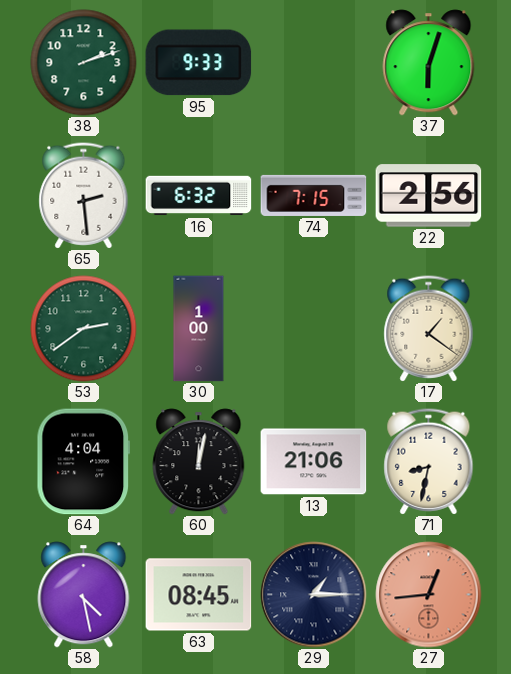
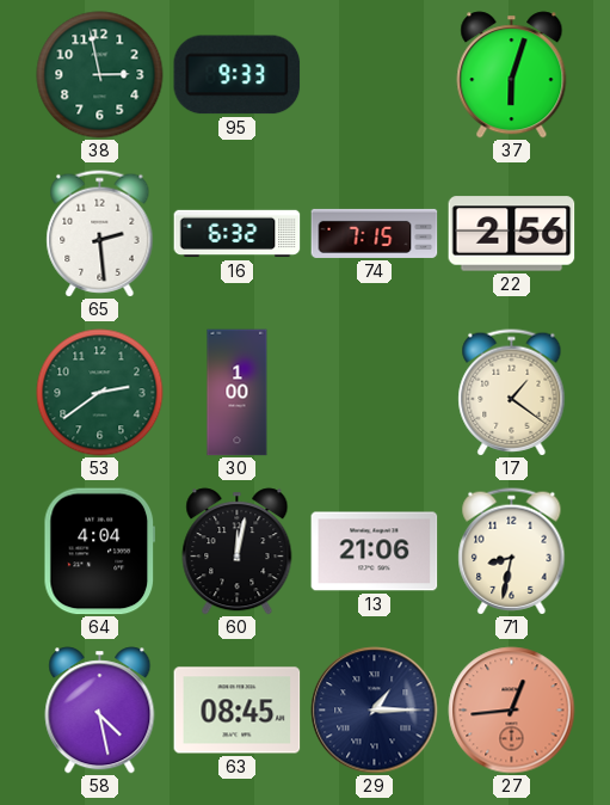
38: 2:12 -> 2:58 (100, 75)
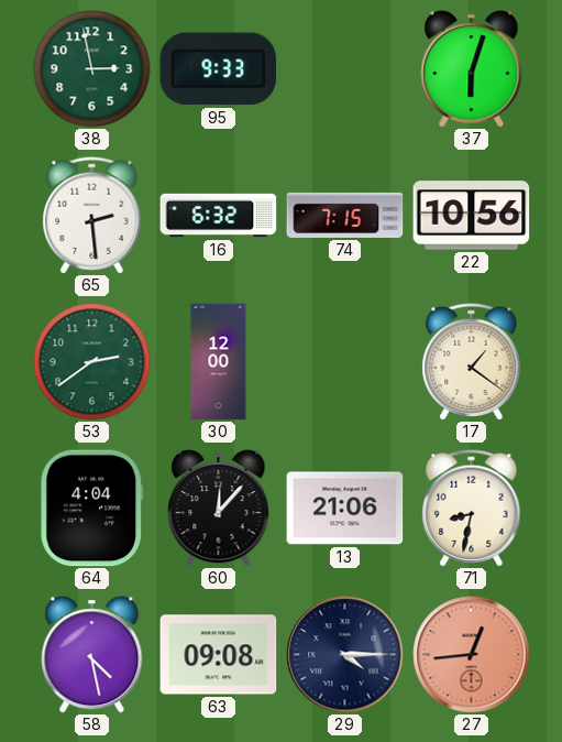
22: 2:56 -> 10:56 (472, 216)
30: 1:00 -> 12:00 (219, 362)
60: 12:02 -> 12:07 (219, 509)
63: 08:45 -> 09:08 (219, 655)
29: 1:15 -> 4:15 (345, 655)
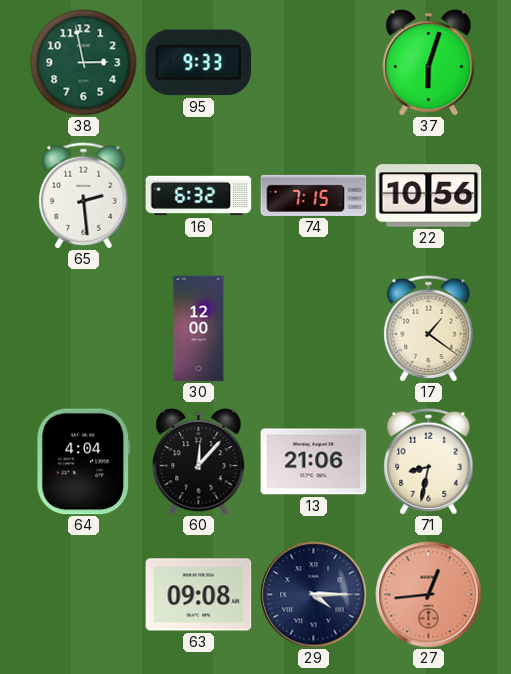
53: 2:39 -> none (92, 362)
58: 4:28 -> none (92, 655)
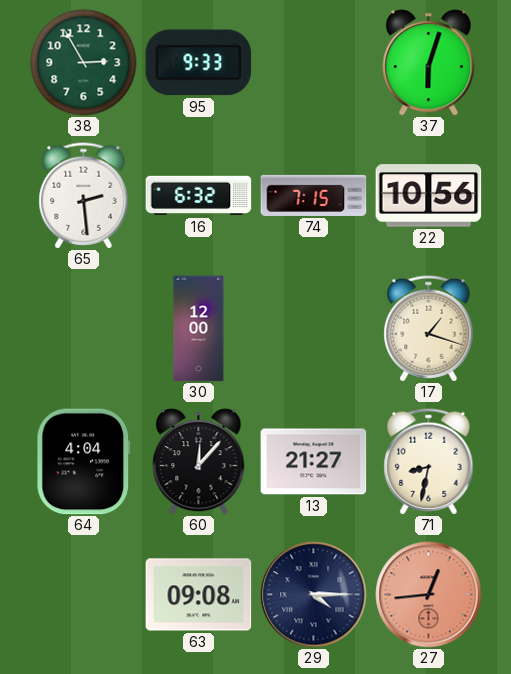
38: 2:58 -> 2:55 (84, 63)
17: 1:21 -> 1:18 (429, 329)
13: 21:06 -> 21:27 (314, 462)
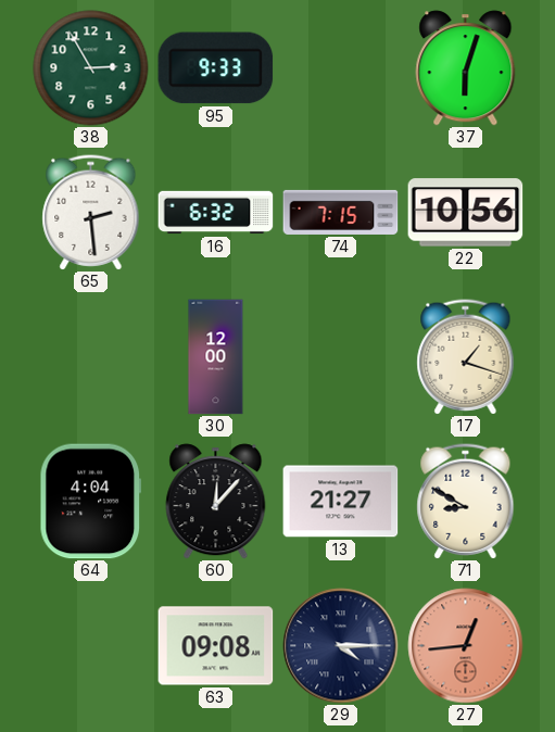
71: 8:32 -> 8:50 (466, 502)
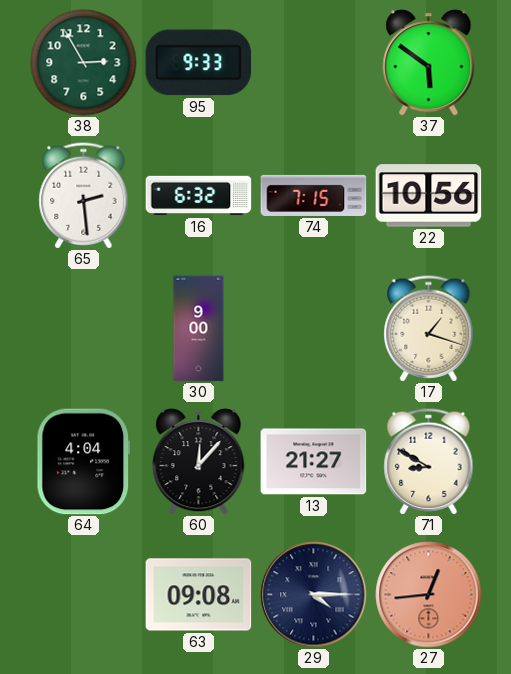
37: 6:03 -> 5:51 (429, 63)
30: 12:00 -> 9:00 (199, 329)
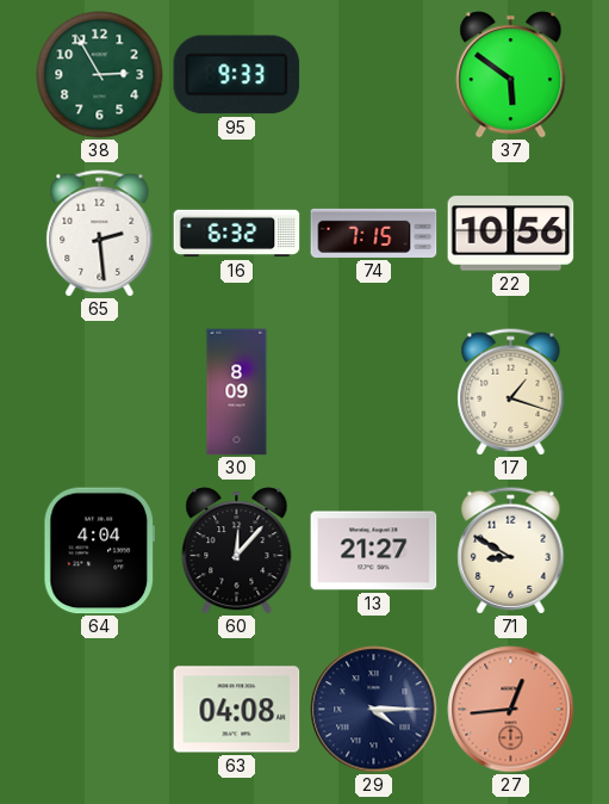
30: 9:00 -> 8:09 (237, 392)
63: 09:08 -> 04:08 (237, 710)
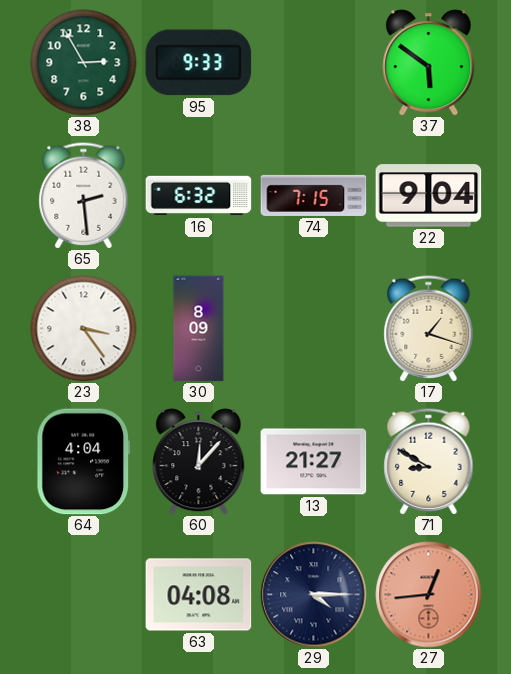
22: 10:56 -> 9:04 (429, 196)
23: none -> 3:24 (84, 329)
